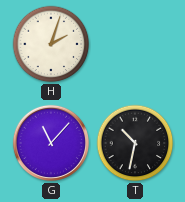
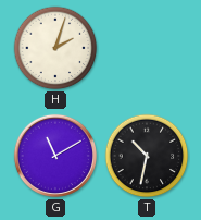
G: 11:07 -> 11:10 (55, 156)
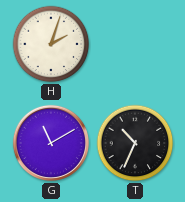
T: 10:32 -> 10:34 (135, 143)
